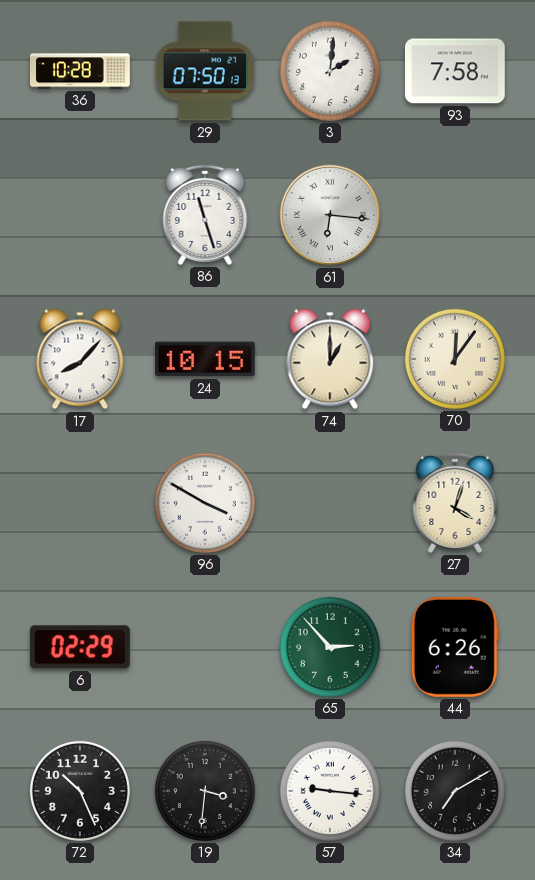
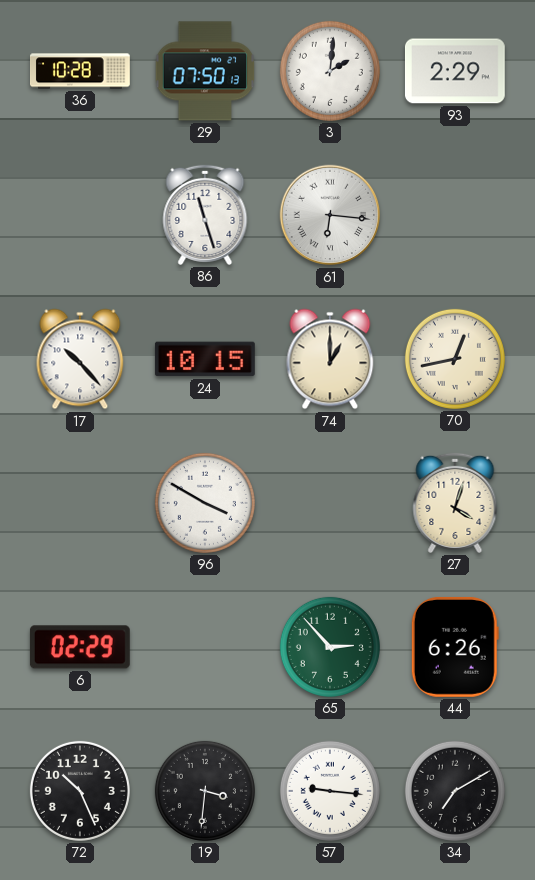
93: 7:58 -> 2:29 (455, 71)
17: 8:07 -> 10:23 (80, 359)
70: 12:06 -> 12:43 (455, 359)
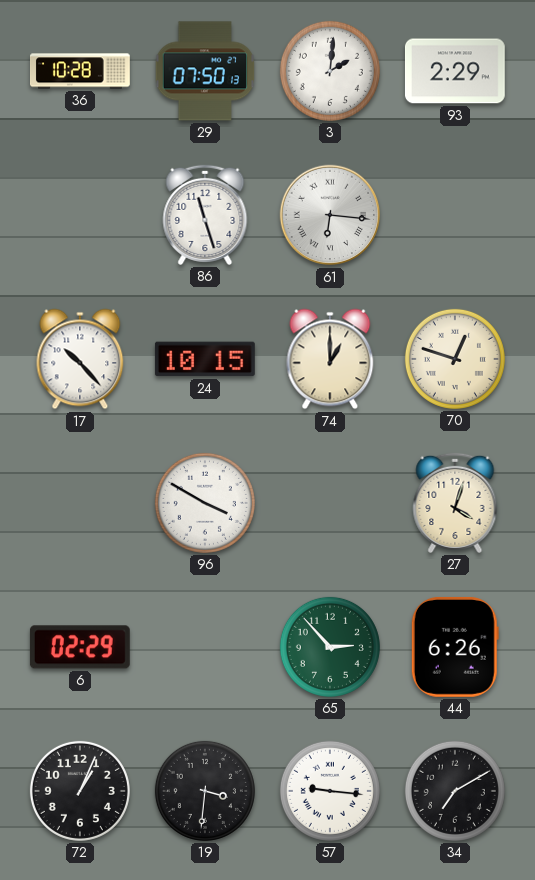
70: 12:43 -> 12:48 (455, 359)
72: 10:26 -> 1:04 (80, 791)
